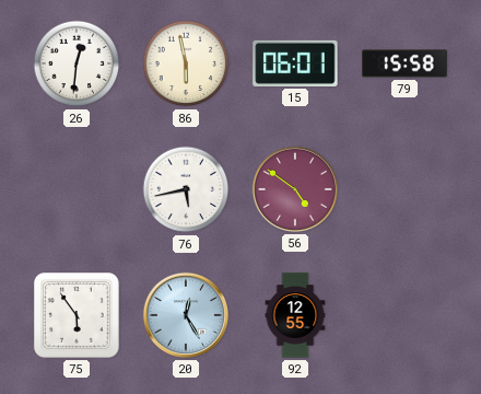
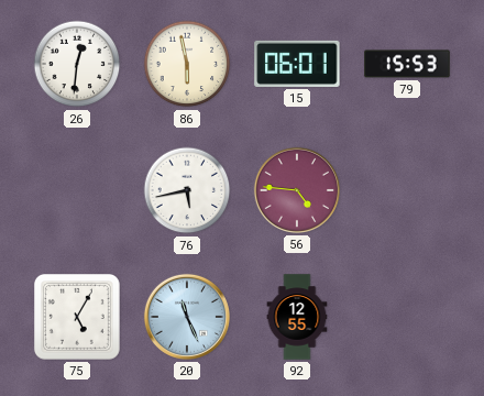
79: 15:58 -> 15:53 (407, 64)
56: 4:51 -> 4:46 (297, 190)
75: 5:54 -> 5:05 (78, 318)
20: 12:25 -> 11:26 (187, 317)
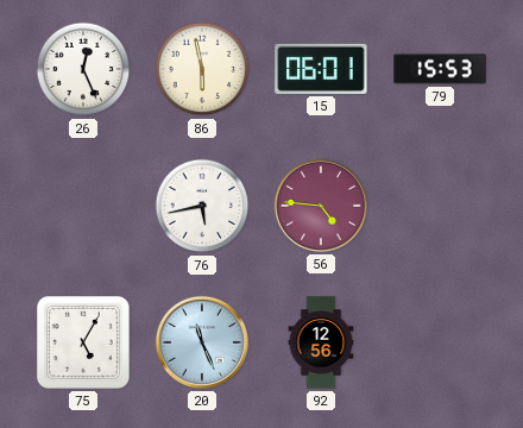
26: 12:31 -> 12:26 (83, 69)
92: 12:55 -> 12:56 (321, 342)
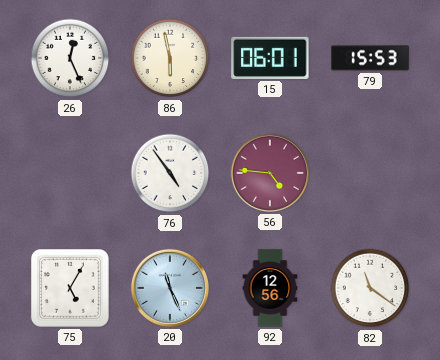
76: 5:43 -> 4:54 (170, 173)
82: none -> 11:21 (370, 288)
